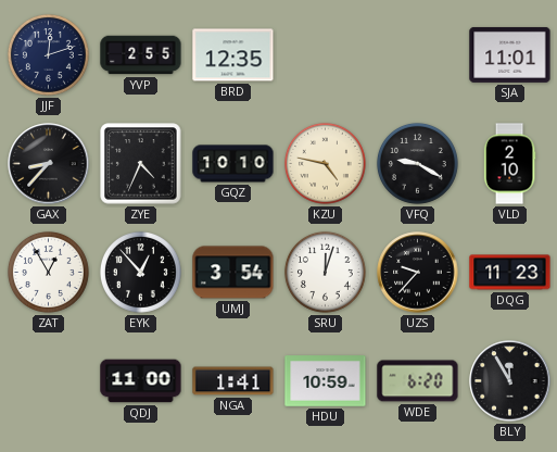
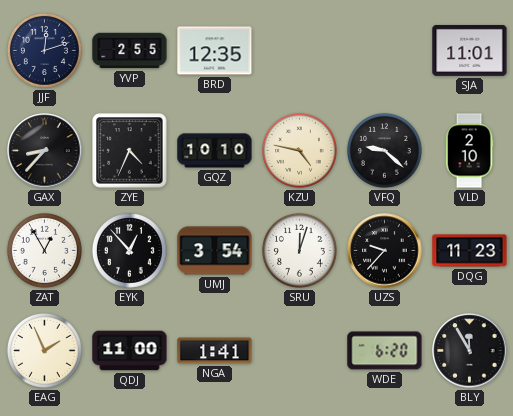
VFQ: 9:20 -> 9:22 (384, 150)
EAG: none -> 1:56 (44, 350)
HDU: 10:59 -> none (326, 381)
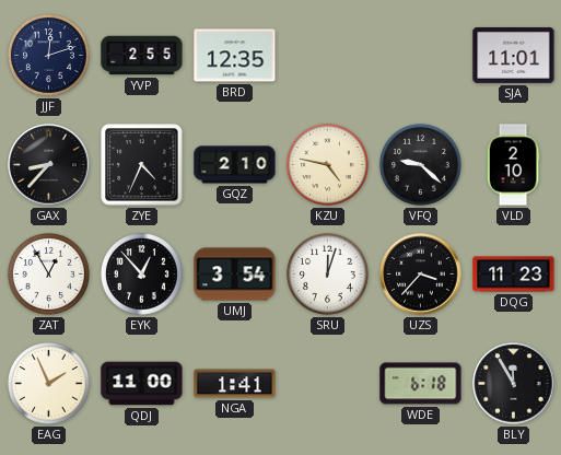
GQZ: 10:10 -> 2:10 (235, 165)
UZS: 9:37 -> 3:37 (421, 275)
WDE: 6:20 -> 6:18 (421, 384)
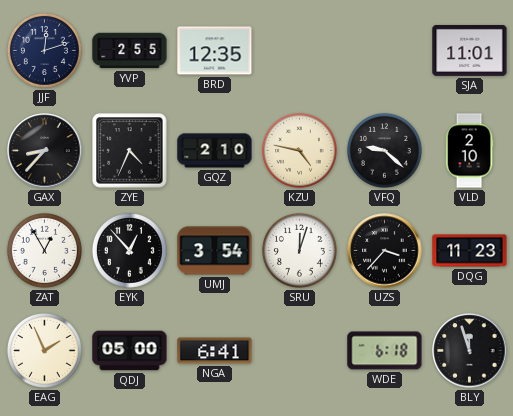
QDJ: 11:00 -> 05:00 (130, 351)
NGA: 1:41 -> 6:41 (215, 351)
BLY: 11:55 -> 11:57 (470, 351)
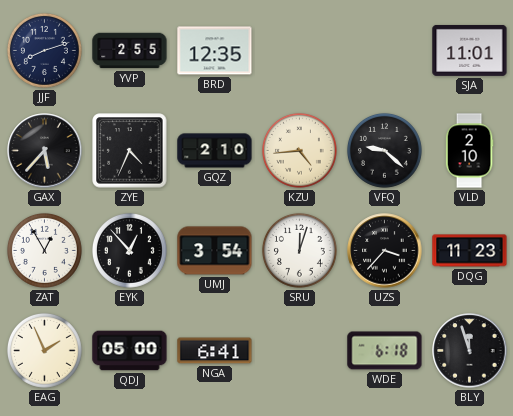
JJF: 12:12 -> 8:12 (44, 50)
GAX: 8:37 -> 5:37 (45, 151)
KZU: 4:47 -> 4:44 (299, 150)
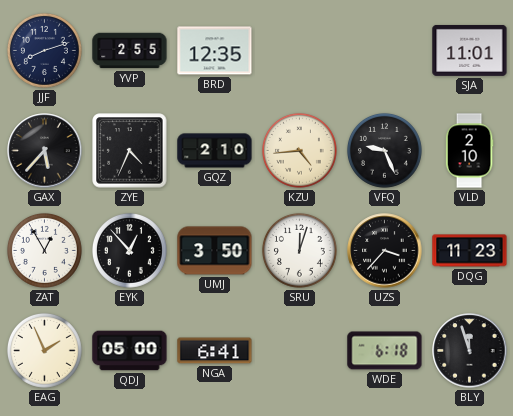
VFQ: 9:22 -> 9:26 (384, 150)
UMJ: 3:54 -> 3:50 (215, 251)
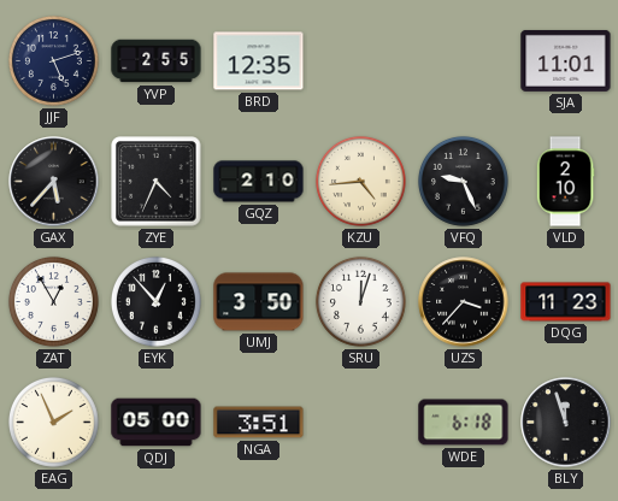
JJF: 8:12 -> 5:12 (53, 60)
NGA: 6:41 -> 3:51 (259, 423)
